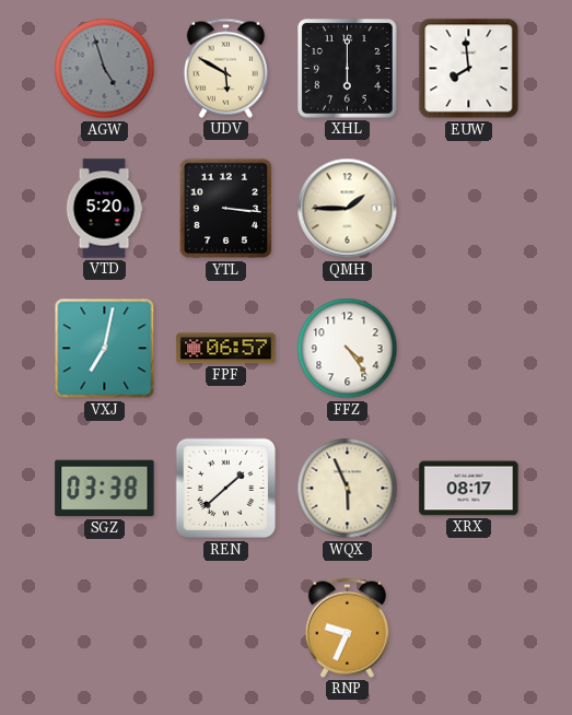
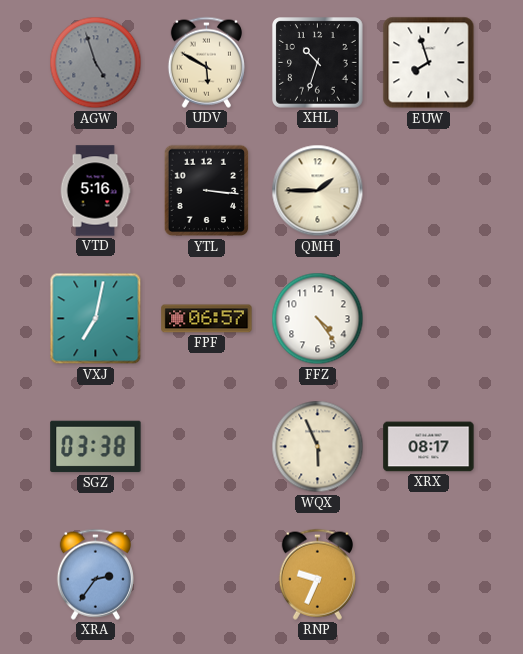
XHL: 6:00 -> 10:33 (318, 63)
EUW: 7:59 -> 7:57 (429, 63)
VTD: 5:20 -> 5:16 (95, 191)
REN: 1:38 -> none (226, 489)
XRA: none -> 2:36 (95, 574)
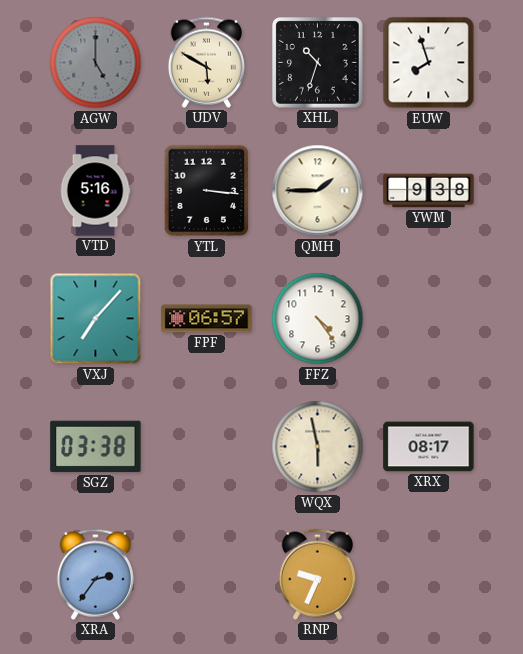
AGW: 4:57 -> 5:00 (96, 63)
YWM: none -> 9:38 (429, 191)
VXJ: 7:02 -> 7:07 (96, 319)
WQX: 5:56 -> 5:58 (318, 447)
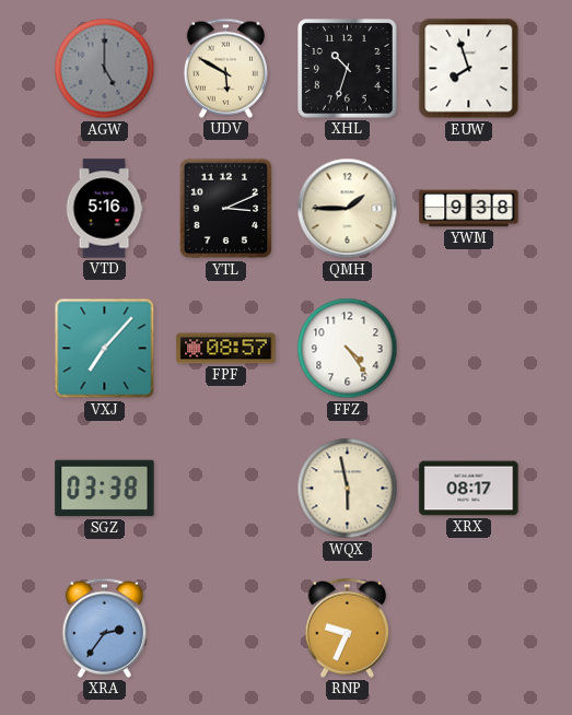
YTL: 3:16 -> 3:11 (226, 209)
FPF: 06:57 -> 08:57 (226, 349)
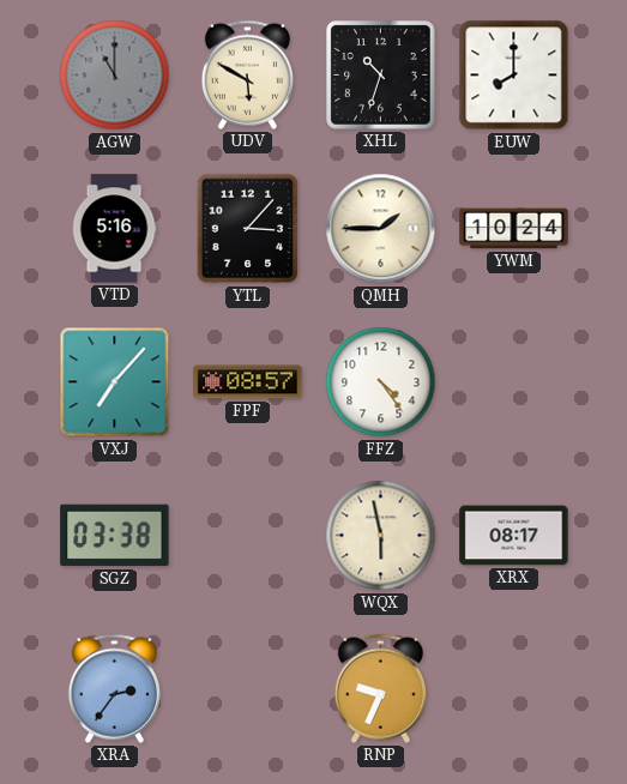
AGW: 5:00 -> 11:00 (115, 76)
EUW: 7:57 -> 8:00 (514, 76)
YTL: 3:11 -> 3:07 (248, 229)
YWM: 9:38 -> 10:24 (514, 229)
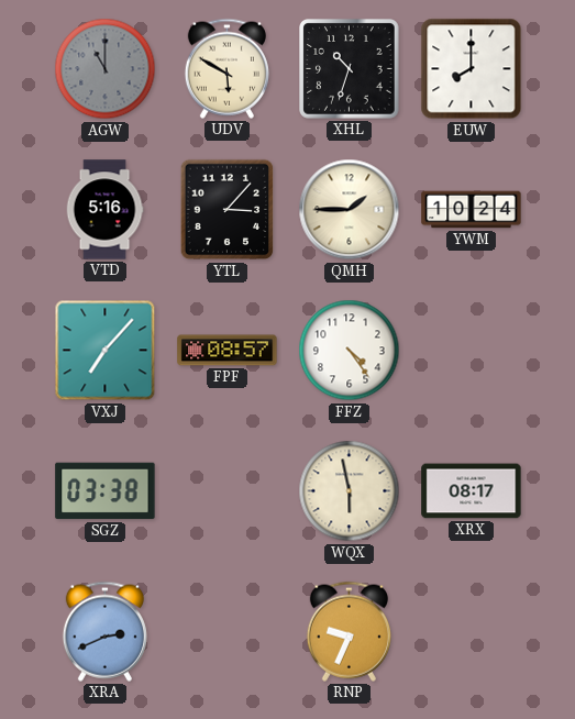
XRA: 2:36 -> 2:41 (104, 631)
